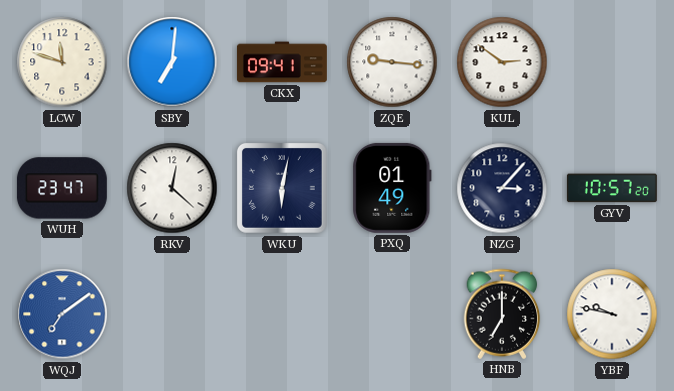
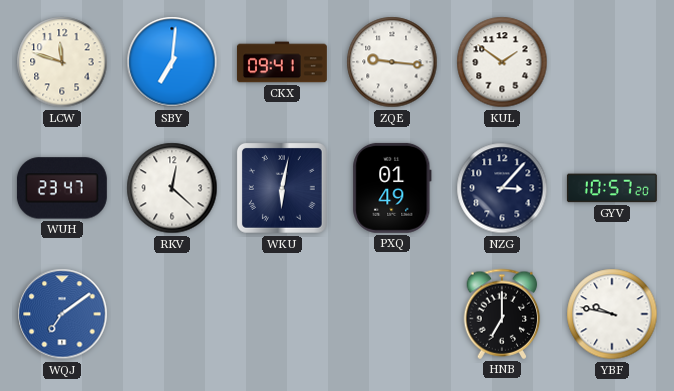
KUL: 2:51 -> 1:51 (502, 62)
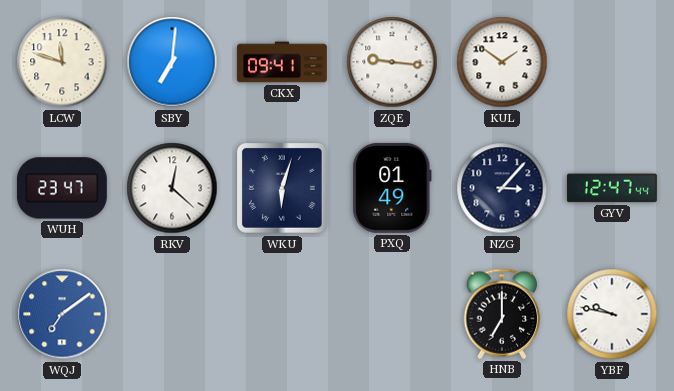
WKU: 6:02 -> 6:03 (282, 188)
GYV: 10:57 -> 12:47 (612, 188)
